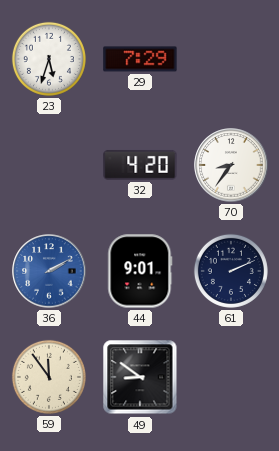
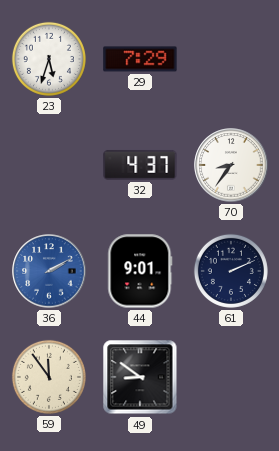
32: 4:20 -> 4:37 (140, 165)
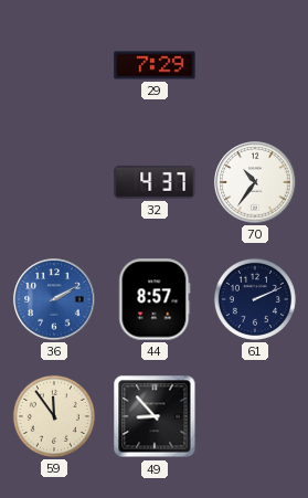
23: 5:33 -> none (49, 59)
70: 8:36 -> 10:36 (255, 182)
44: 9:01 -> 8:57 (155, 299)
49: 8:51 -> 8:53 (155, 416)
